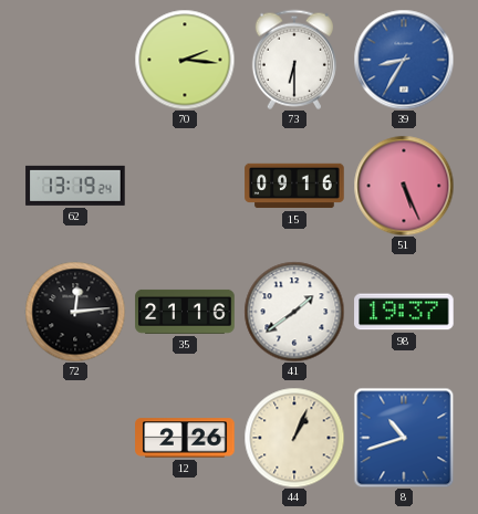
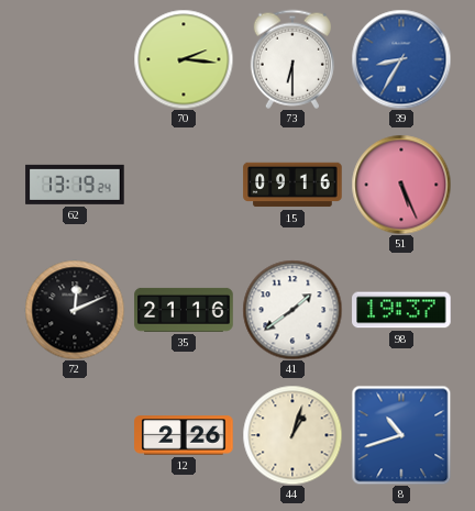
72: 12:14 -> 12:11 (75, 310)
44: 1:04 -> 1:03 (292, 435)
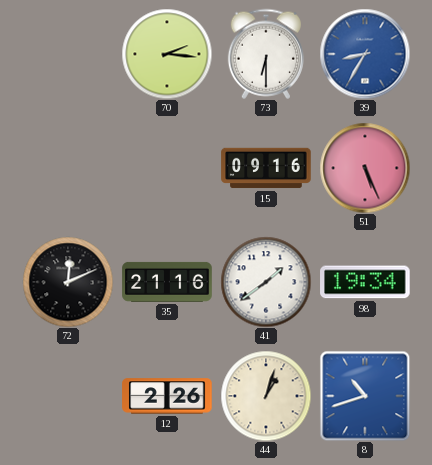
62: 13:19 -> none (75, 185)
98: 19:37 -> 19:34 (365, 282)
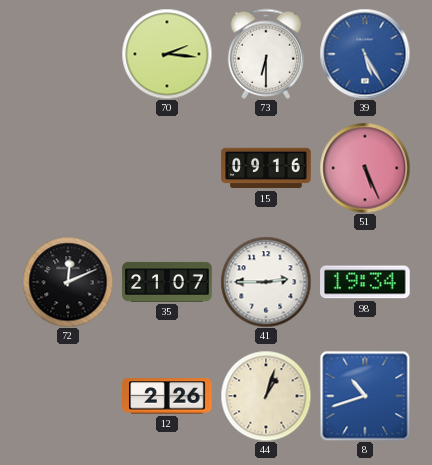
39: 8:35 -> 5:25 (365, 54)
35: 21:16 -> 21:07 (167, 282)
41: 1:39 -> 2:45 (266, 282)
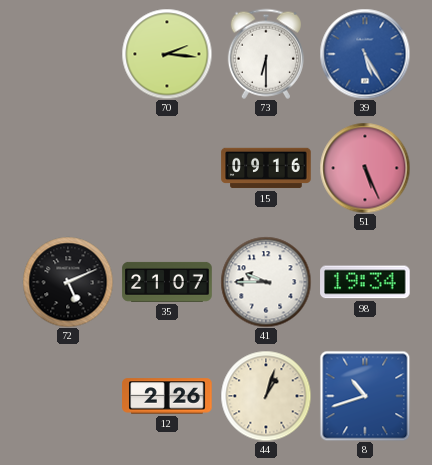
72: 12:11 -> 5:11 (68, 282)
41: 2:45 -> 9:45 (266, 282)
